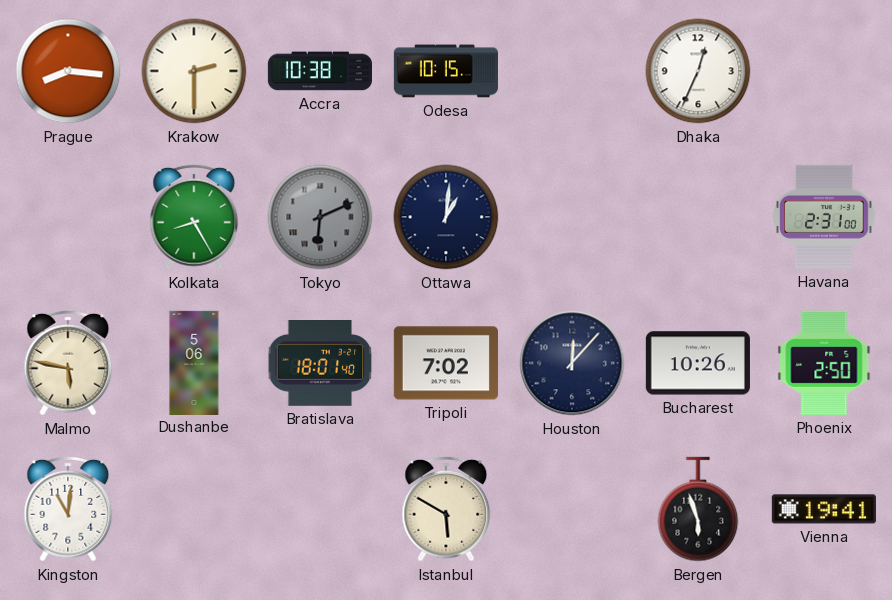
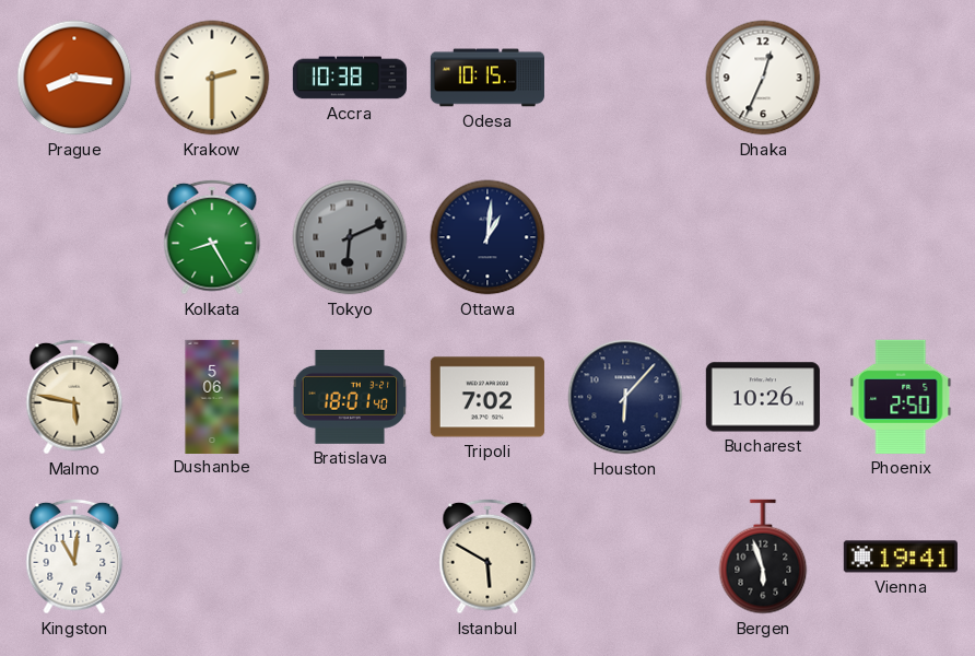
Havana: 2:31 -> none (824, 217)
Houston: 12:07 -> 6:07 (625, 397)
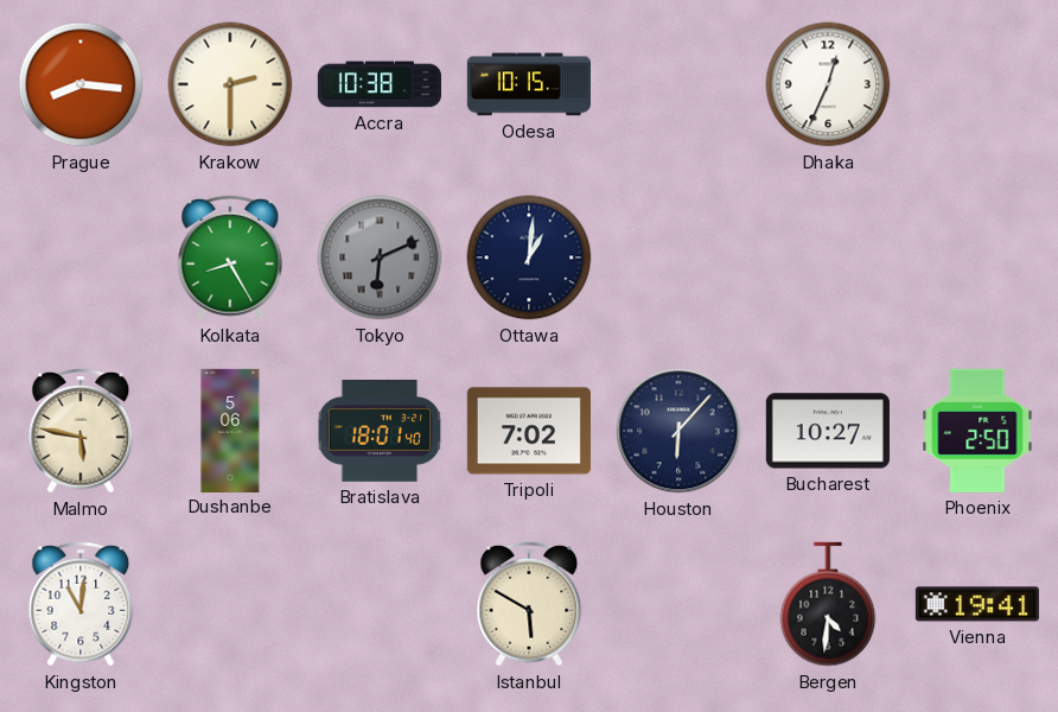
Bucharest: 10:26 -> 10:27 (828, 431)
Bergen: 5:57 -> 4:31 (828, 604)
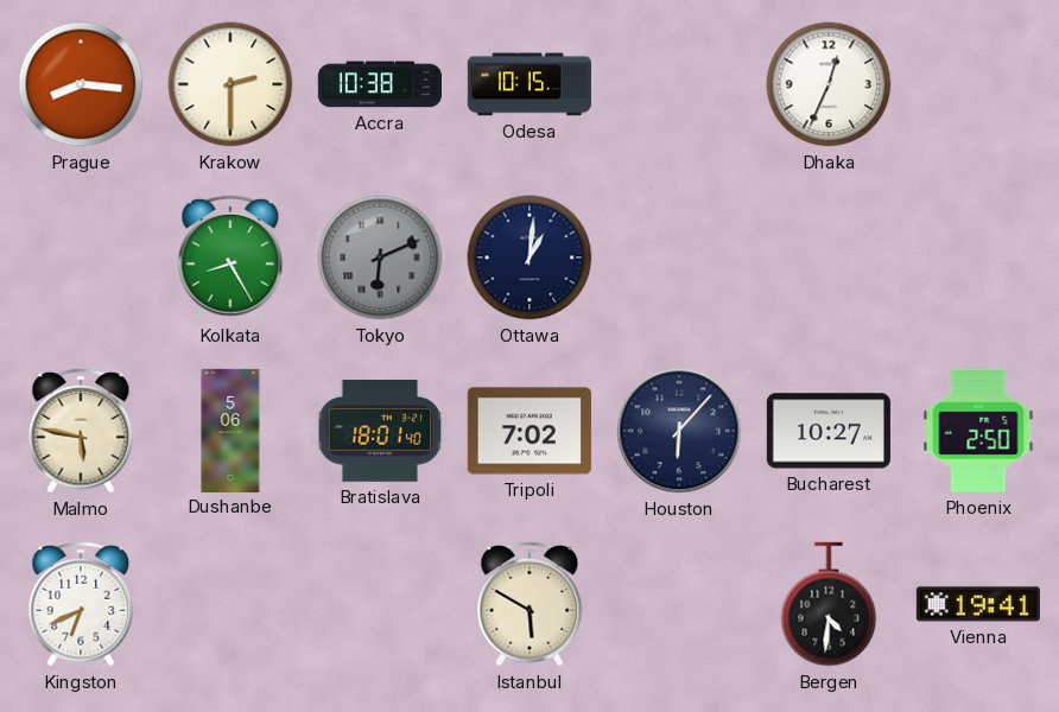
Kingston: 11:01 -> 6:41 (81, 604)
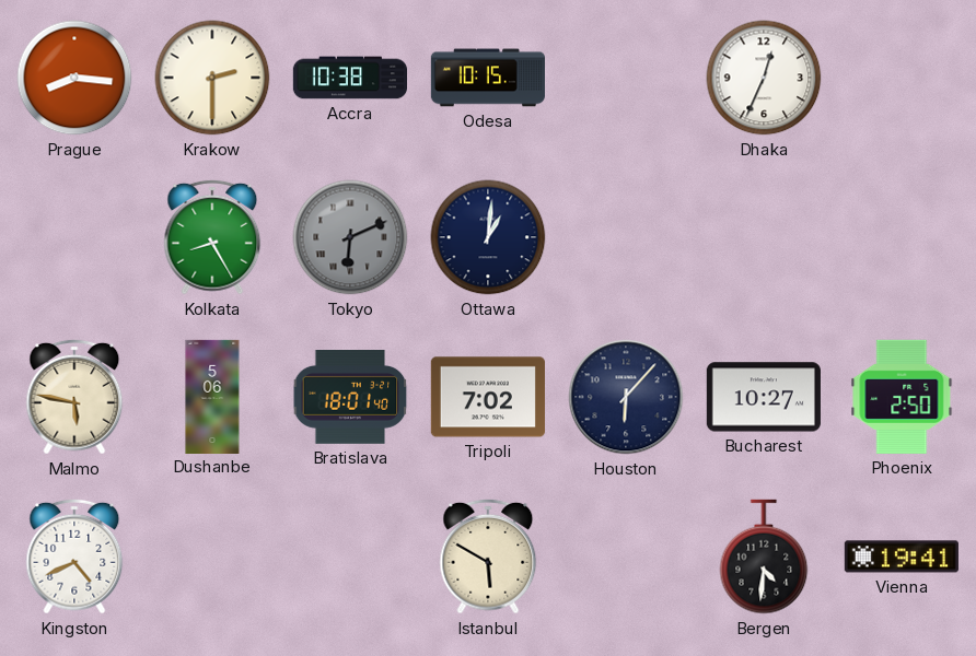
Kingston: 6:41 -> 4:41 (74, 557)
